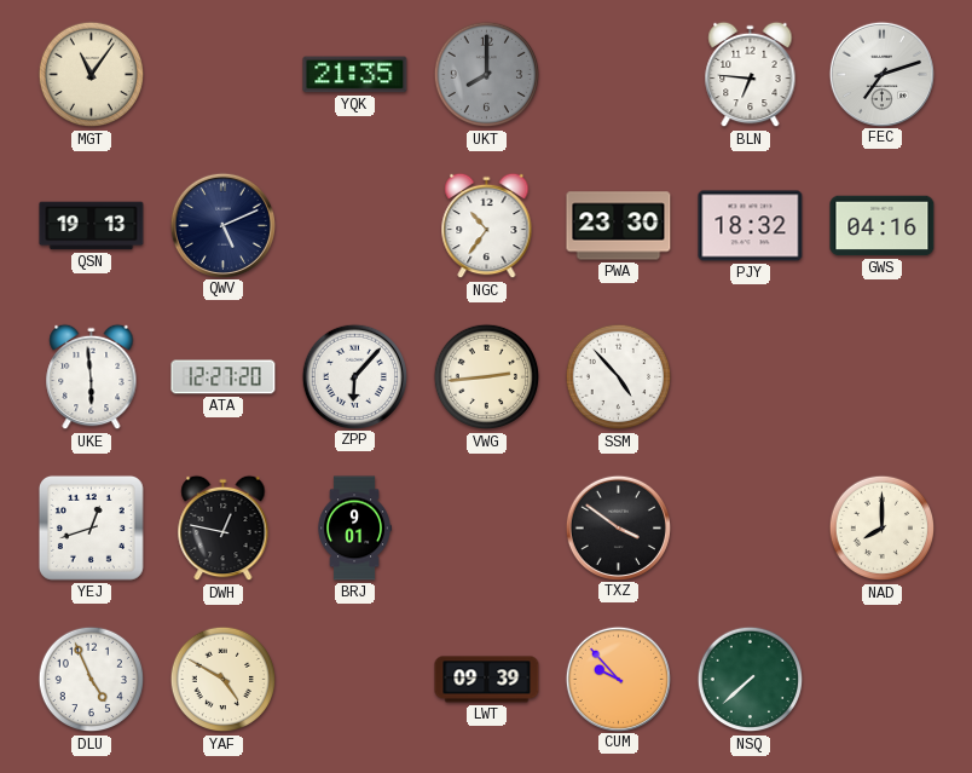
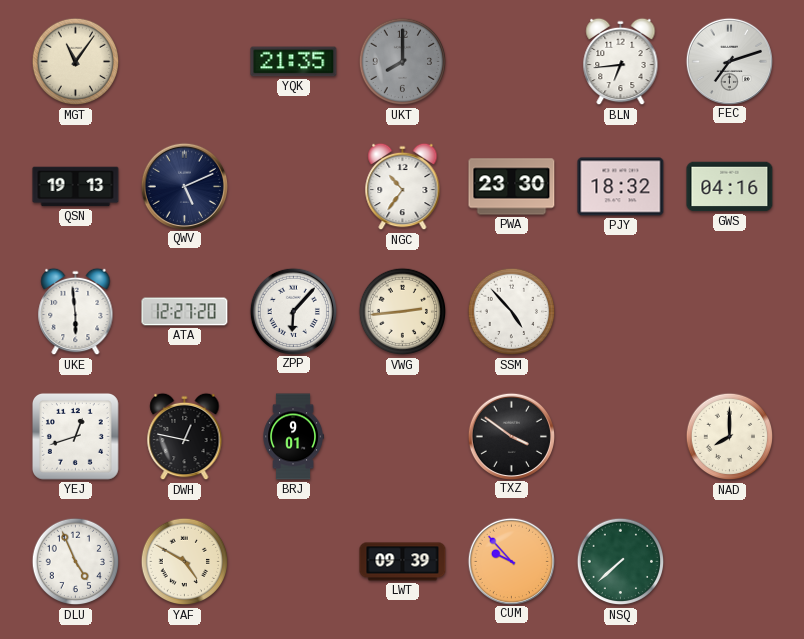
BLN: 6:46 -> 6:44 (621, 62)
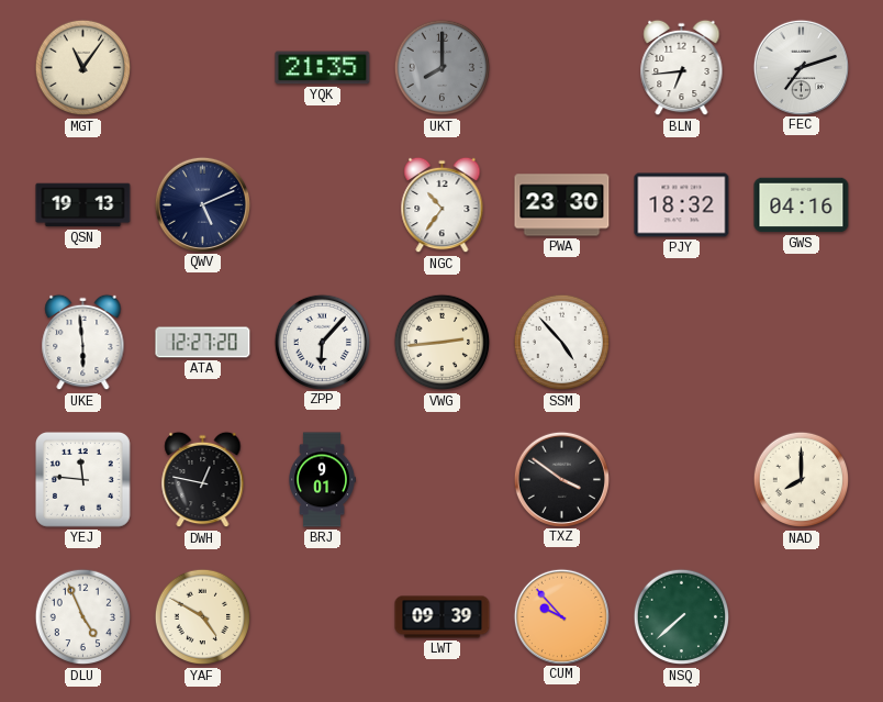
YEJ: 12:42 -> 11:46 (83, 479)
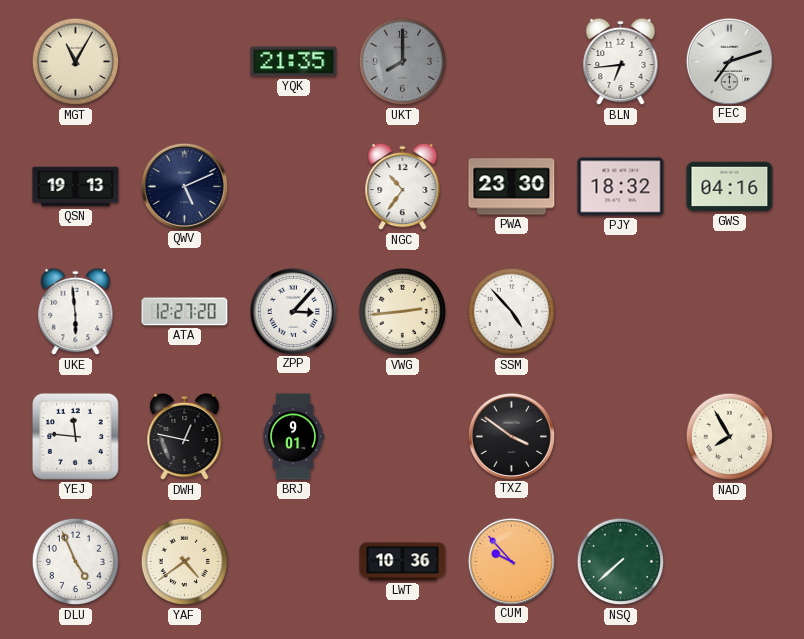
MGT: 11:06 -> 11:05 (76, 62)
ZPP: 6:07 -> 3:07 (293, 311)
NAD: 8:00 -> 7:55 (730, 437)
YAF: 4:50 -> 4:39 (185, 562)
LWT: 09:39 -> 10:36 (403, 562)
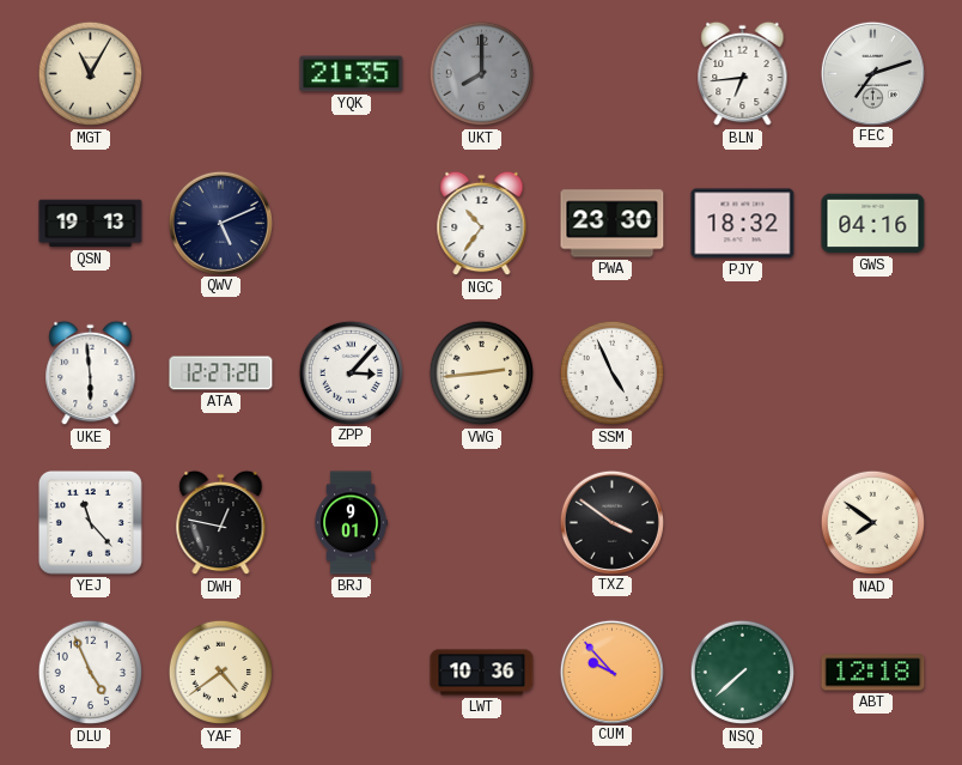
SSM: 4:53 -> 4:56 (613, 374)
YEJ: 11:46 -> 11:23 (91, 522)
NAD: 7:55 -> 7:51 (873, 523)
ABT: none -> 12:18 (873, 673)
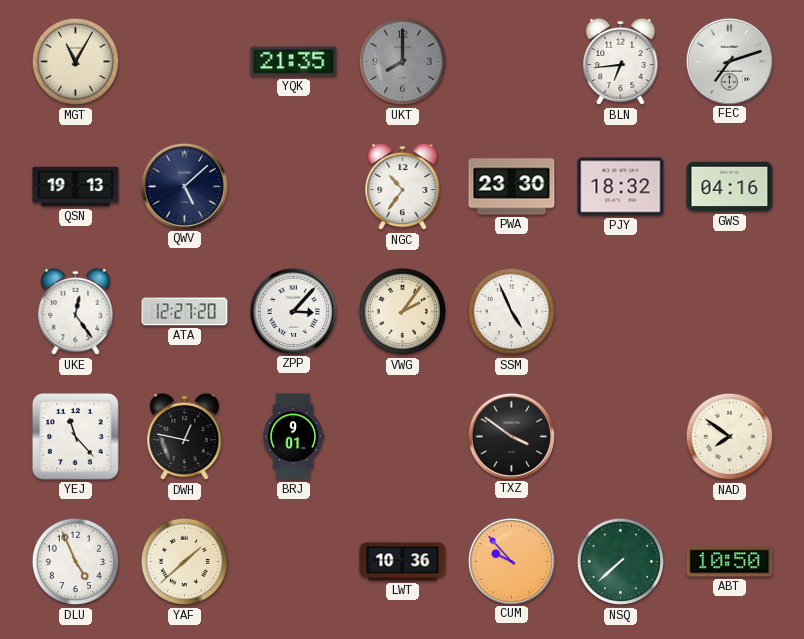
QWV: 5:11 -> 5:08 (184, 186)
UKE: 5:59 -> 12:24 (76, 312)
VWG: 2:44 -> 2:06 (403, 312)
YAF: 4:39 -> 1:38 (185, 562)
ABT: 12:18 -> 10:50 (730, 562)
